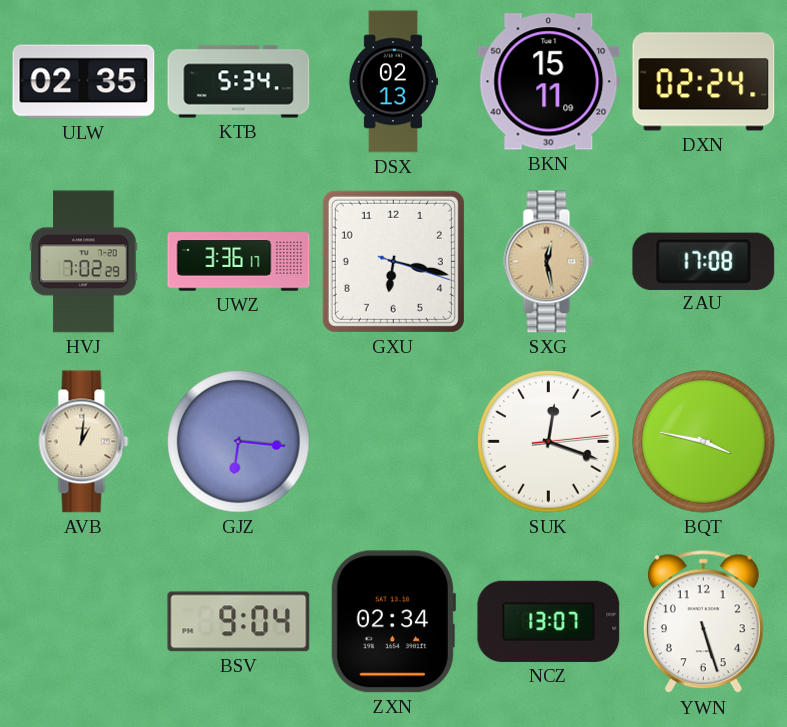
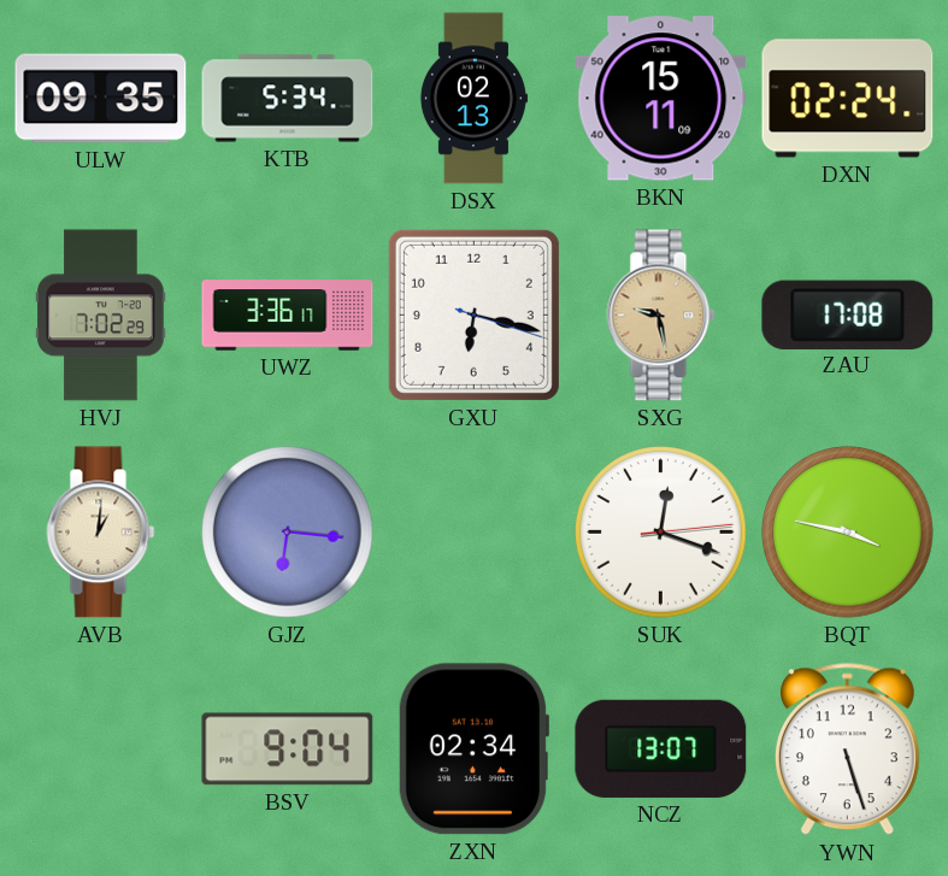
ULW: 02:35 -> 09:35 (101, 99)
SXG: 12:28 -> 9:28 (661, 316)
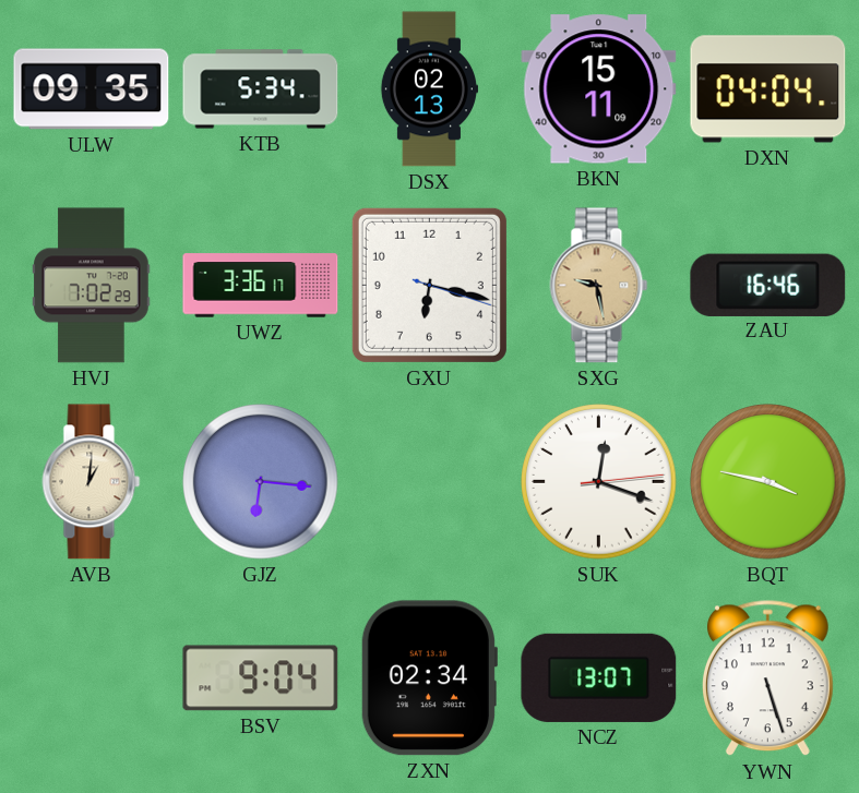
DXN: 02:24 -> 04:04 (768, 89)
ZAU: 17:08 -> 16:46 (768, 285)
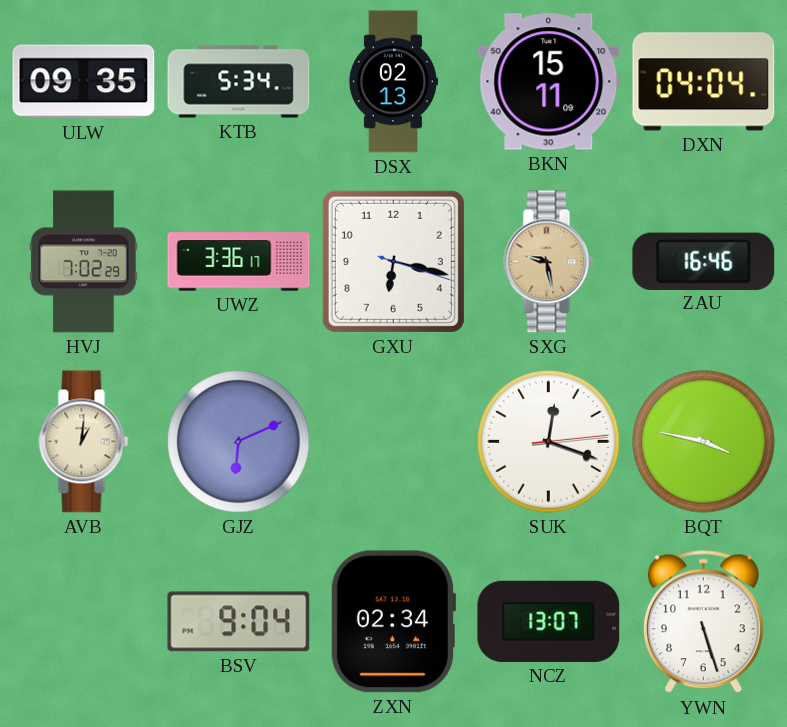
GJZ: 6:16 -> 6:11 (239, 442)
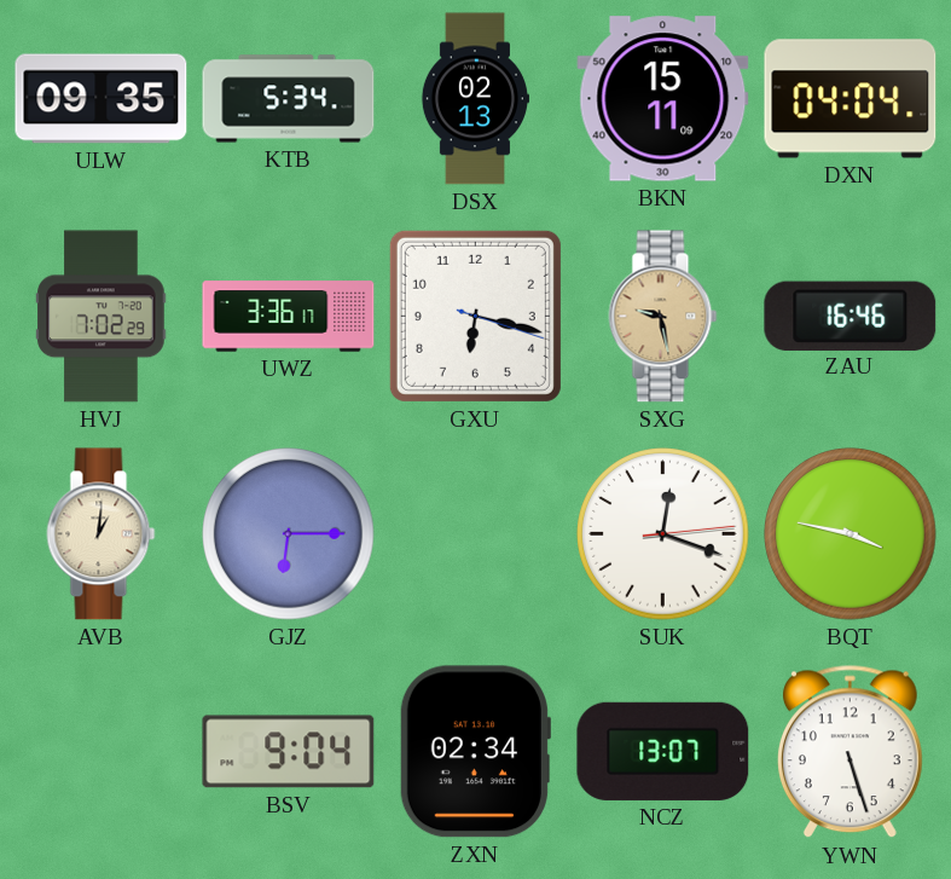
GJZ: 6:11 -> 6:15 (289, 534)
